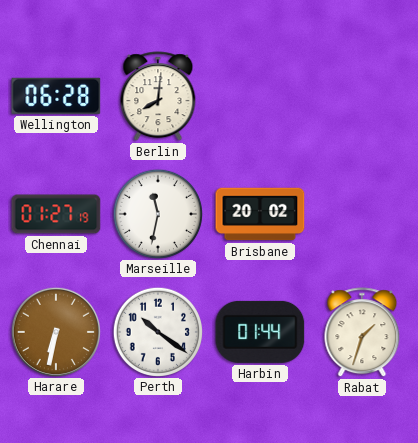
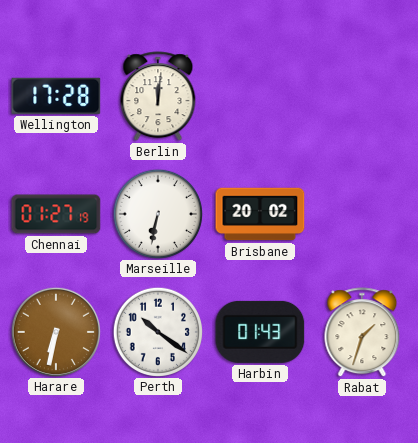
Wellington: 06:28 -> 17:28 (56, 96)
Berlin: 8:01 -> 12:01 (158, 97)
Marseille: 11:32 -> 6:32 (157, 213)
Harbin: 01:44 -> 01:43 (260, 332)
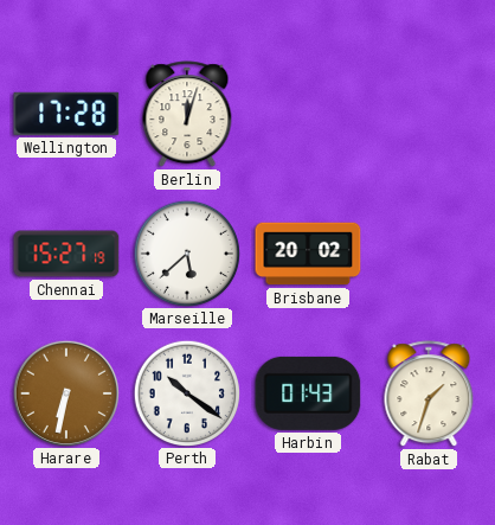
Berlin: 12:01 -> 12:03 (187, 115)
Chennai: 01:27 -> 15:27 (66, 254)
Marseille: 6:32 -> 5:38 (186, 252)
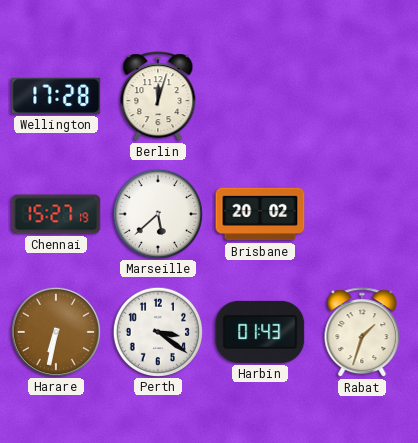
Perth: 10:21 -> 3:21 (157, 331)
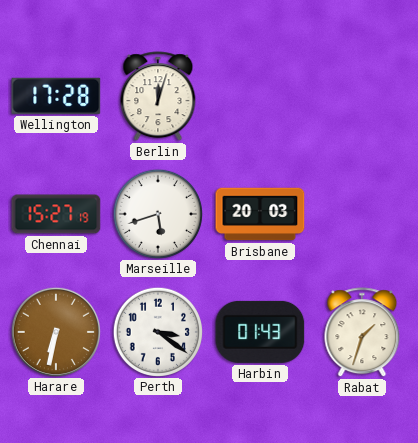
Marseille: 5:38 -> 5:42 (157, 213)
Brisbane: 20:02 -> 20:03 (260, 214)
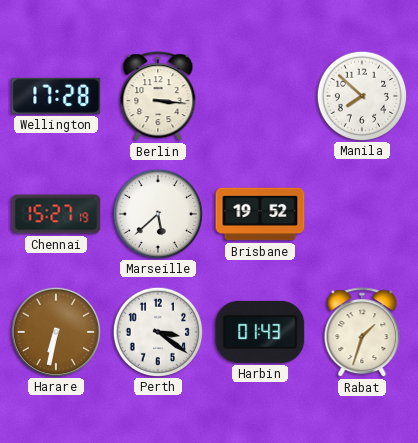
Berlin: 12:03 -> 3:16 (158, 97)
Manila: none -> 7:52 (361, 95)
Marseille: 5:42 -> 5:38 (157, 213)
Brisbane: 20:03 -> 19:52 (260, 214)
